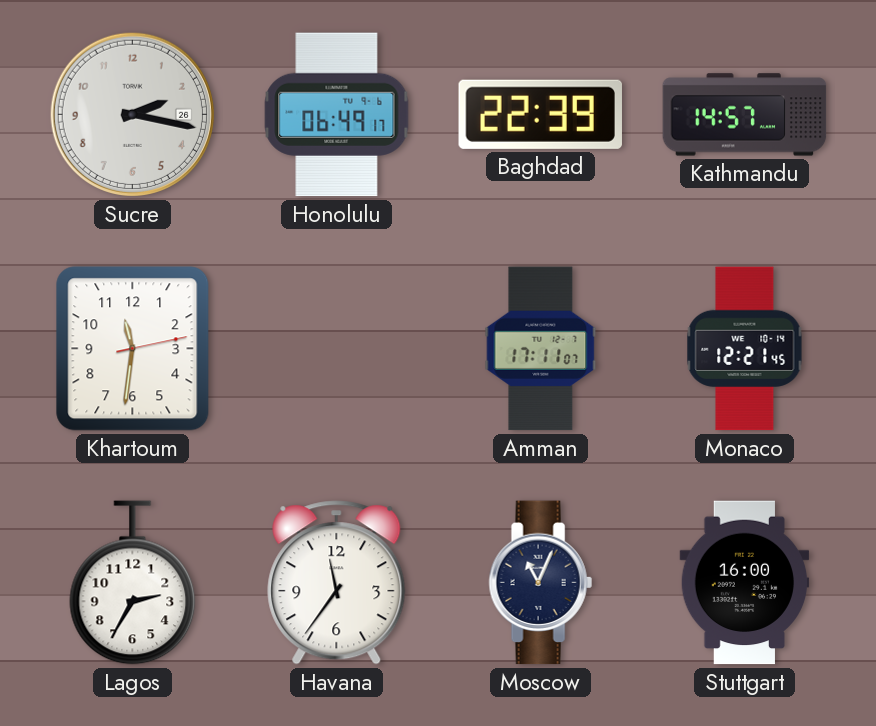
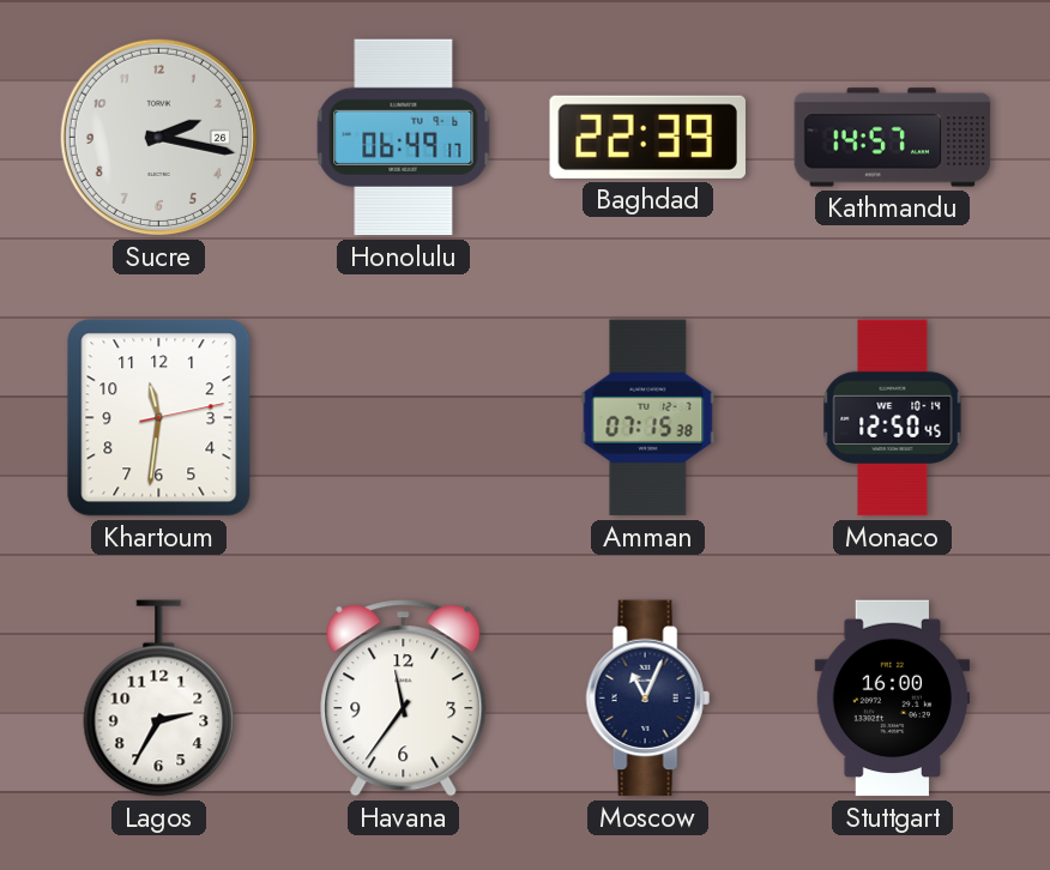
Amman: 17:11 -> 07:15 (648, 418)
Monaco: 12:21 -> 12:50 (893, 418)
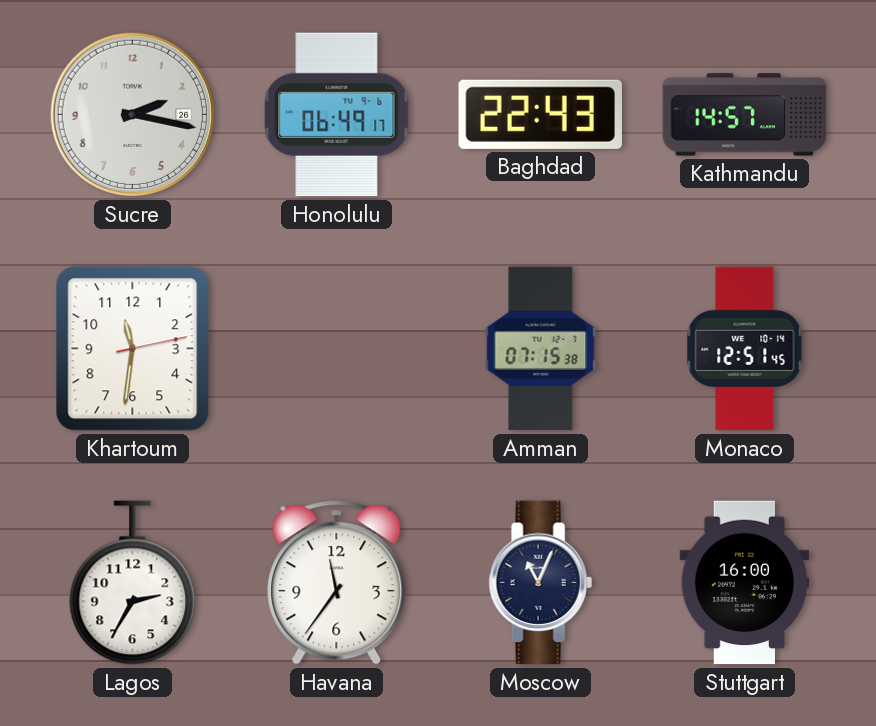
Baghdad: 22:39 -> 22:43 (540, 114)
Monaco: 12:50 -> 12:51 (745, 349)
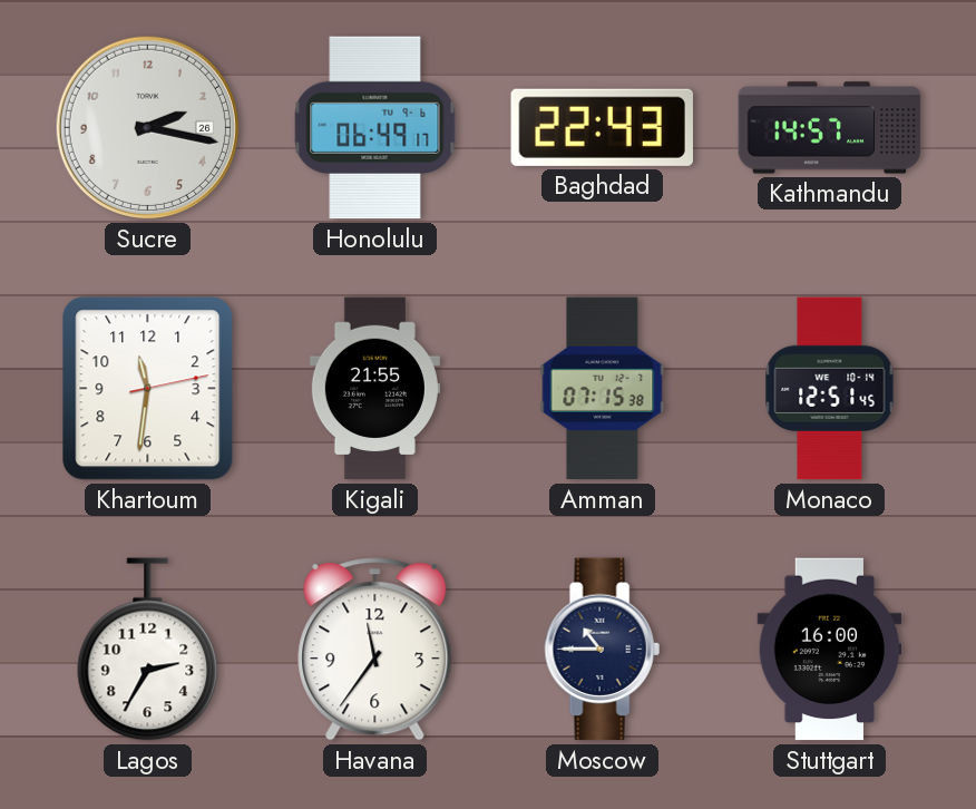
Kigali: none -> 21:55 (374, 389)
Moscow: 11:04 -> 10:45 (602, 650)
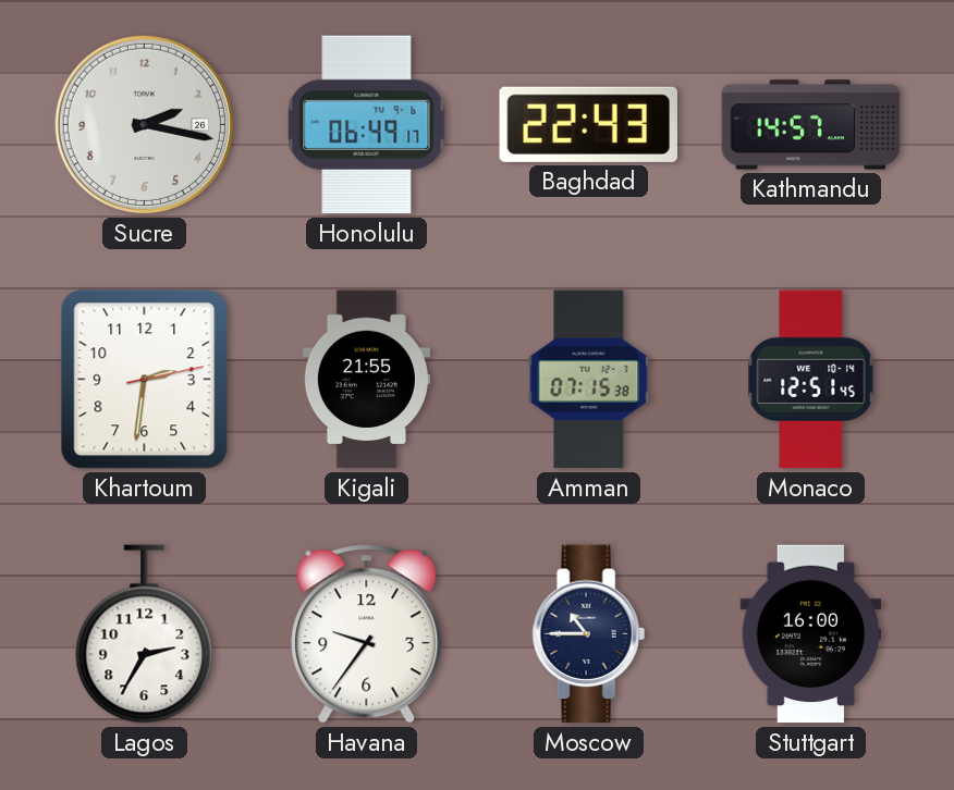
Khartoum: 11:31 -> 2:31 (145, 380)
Havana: 11:36 -> 9:36 (367, 634)
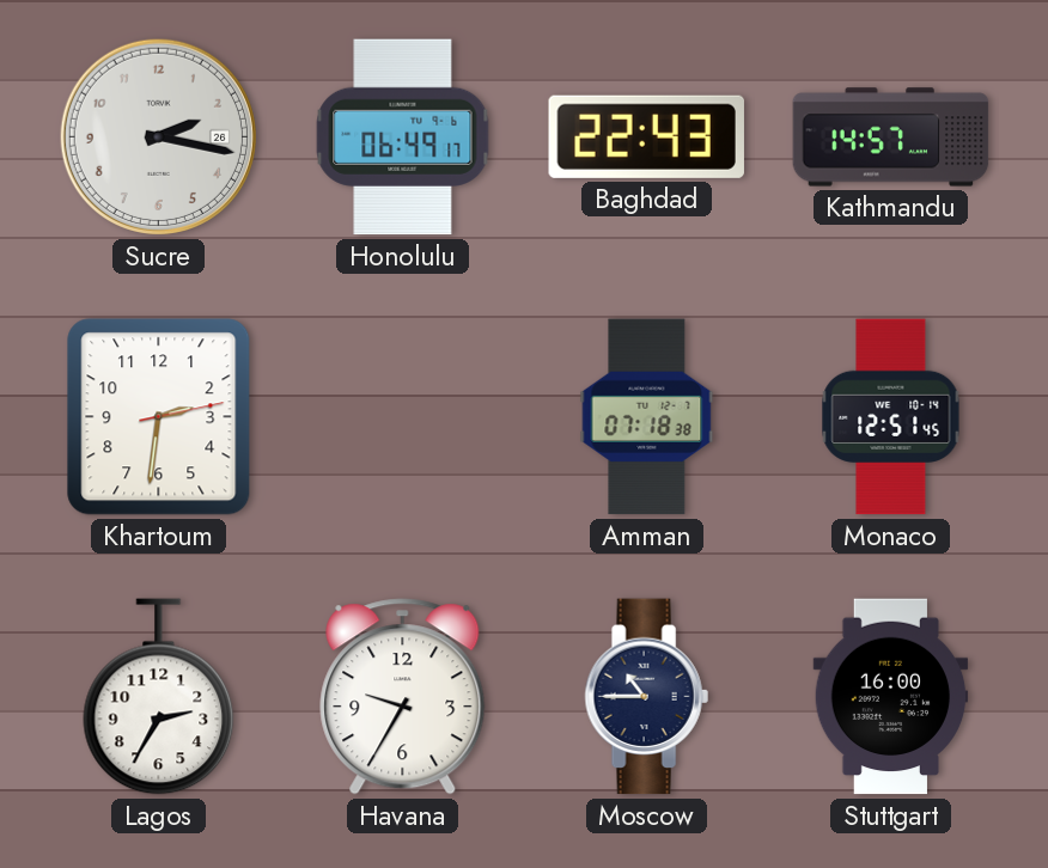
Kigali: 21:55 -> none (366, 380)
Amman: 07:15 -> 07:18 (647, 417)
Havana: 9:36 -> 9:35 (403, 697)
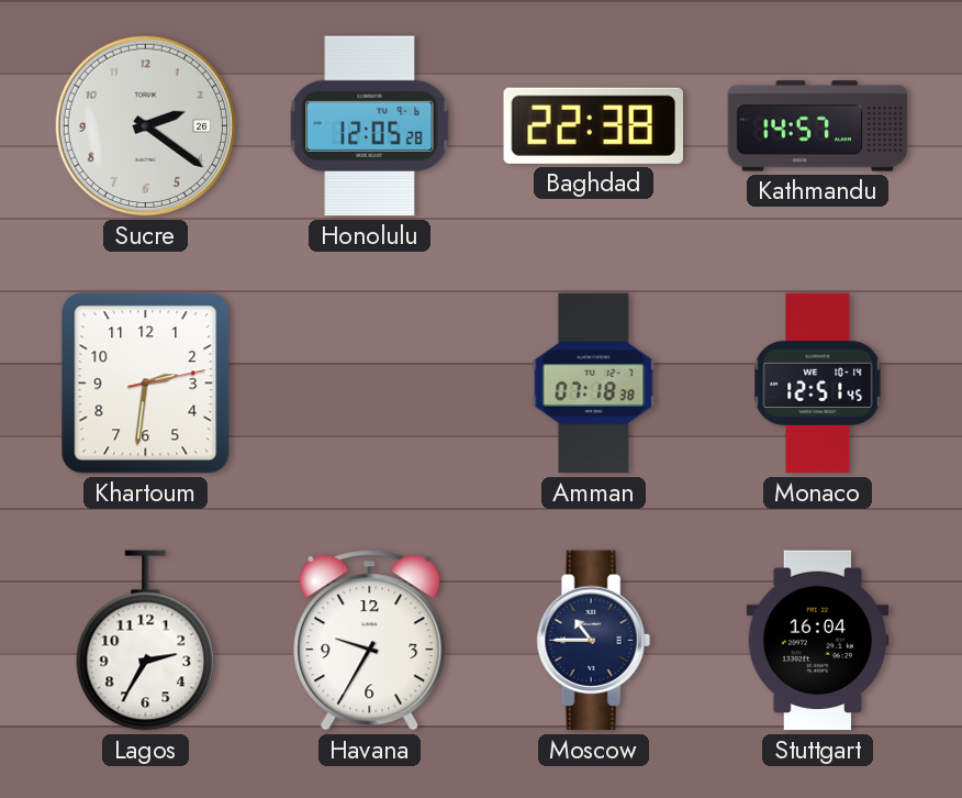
Sucre: 2:17 -> 2:21 (145, 125)
Honolulu: 06:49 -> 12:05 (370, 126)
Baghdad: 22:43 -> 22:38 (593, 125)
Stuttgart: 16:00 -> 16:04 (818, 641)
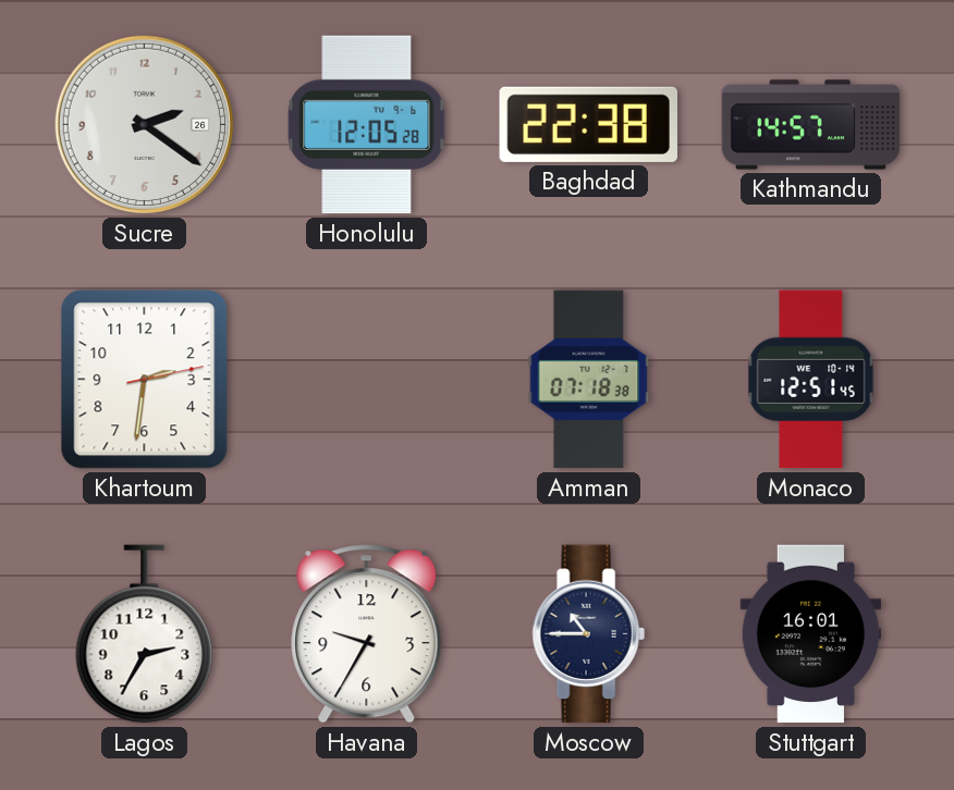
Stuttgart: 16:04 -> 16:01 (811, 634)
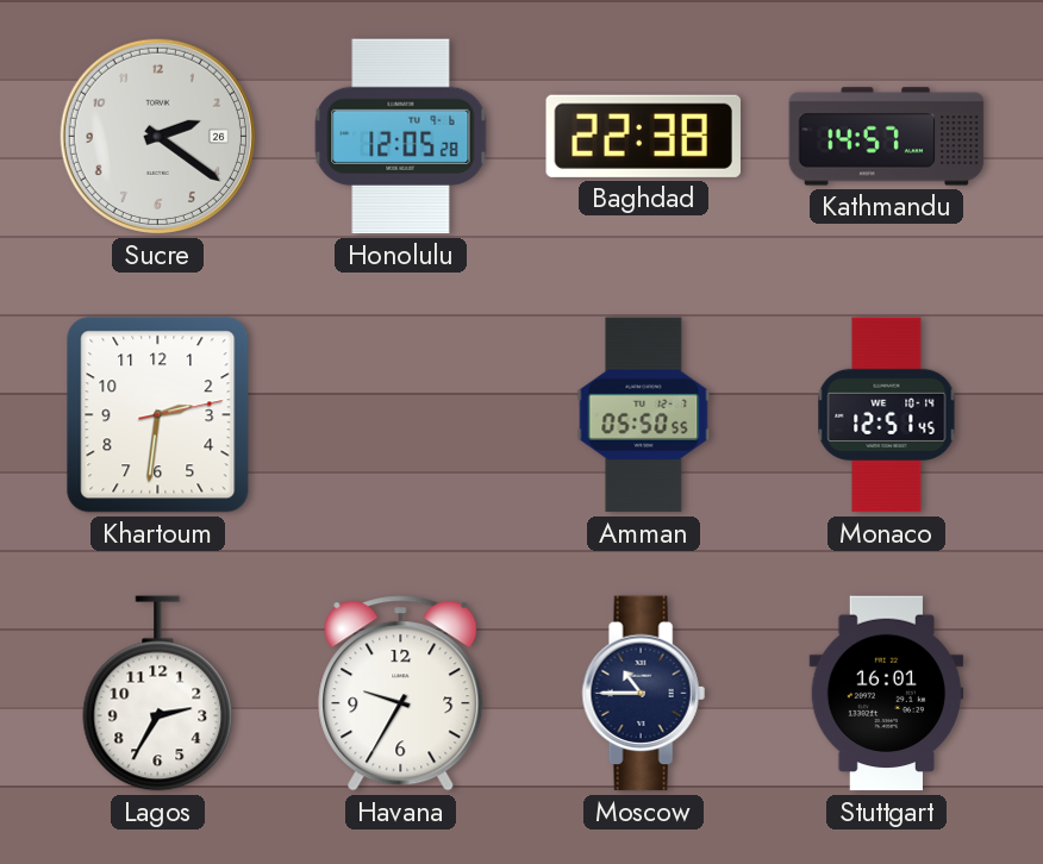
Amman: 07:18 -> 05:50 (644, 415)
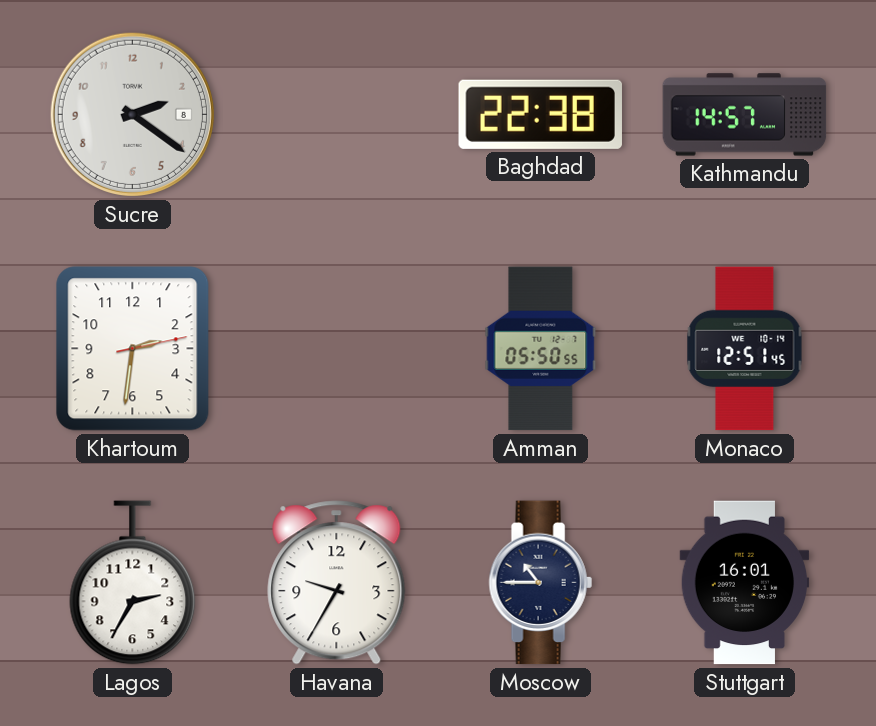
Sucre date: 26 -> 8 (132, 114)
Honolulu: 12:05 -> none (401, 137)
